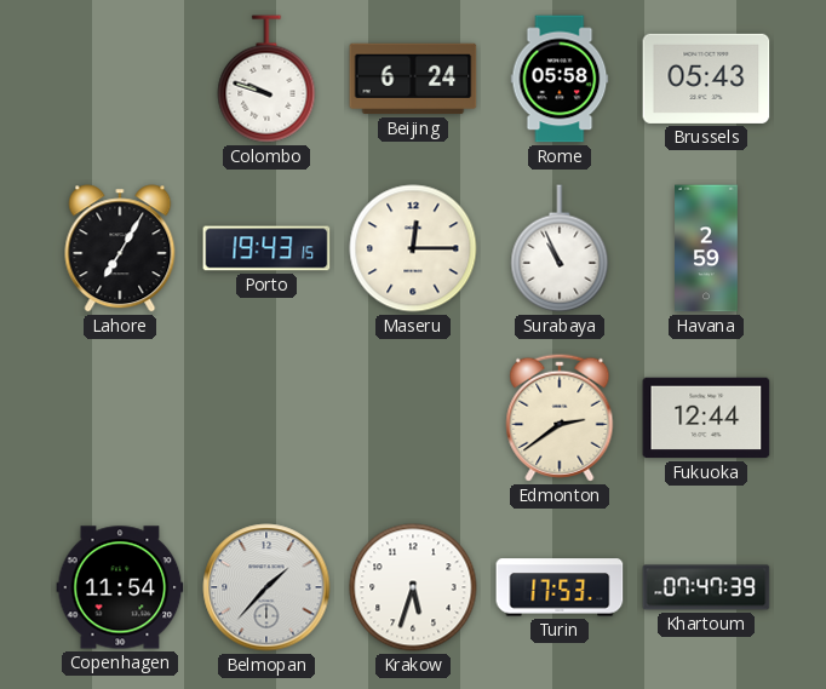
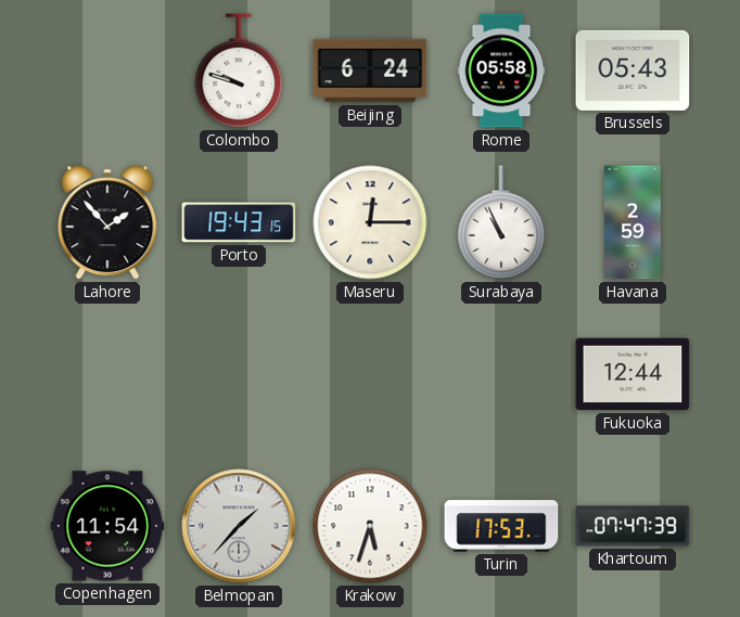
Lahore: 7:05 -> 1:53 (107, 222)
Edmonton: 2:39 -> none (560, 418)
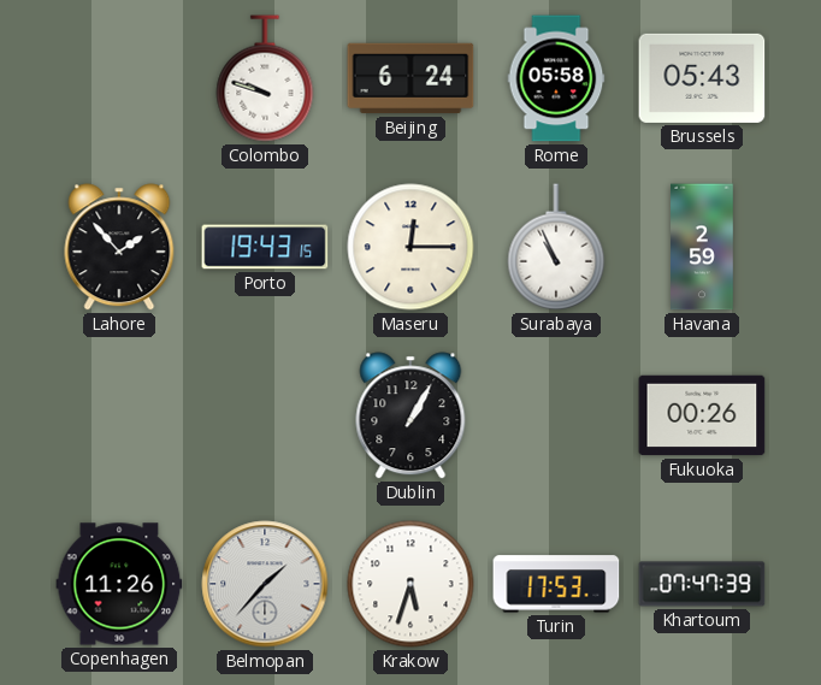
Dublin: none -> 1:05 (410, 415)
Fukuoka: 12:44 -> 00:26 (702, 415)
Copenhagen: 11:54 -> 11:26 (119, 584)
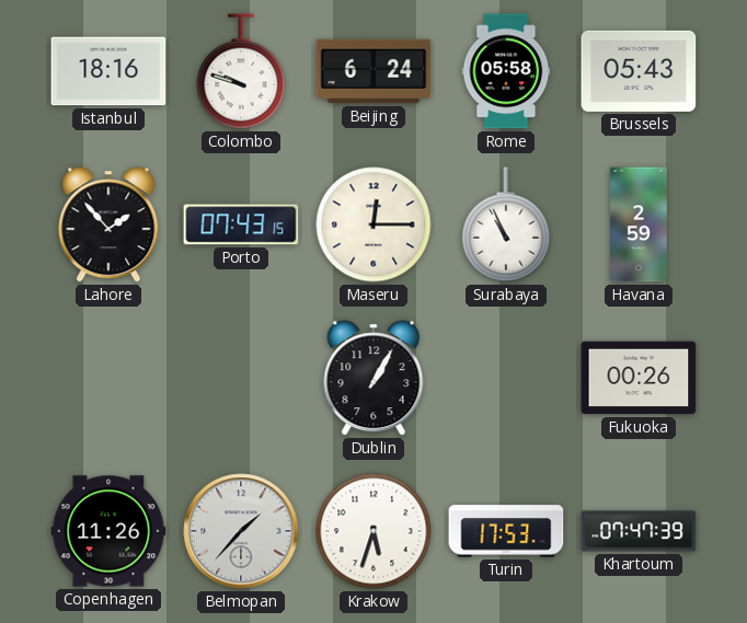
Istanbul: none -> 18:16 (108, 71)
Porto: 19:43 -> 07:43 (241, 224)
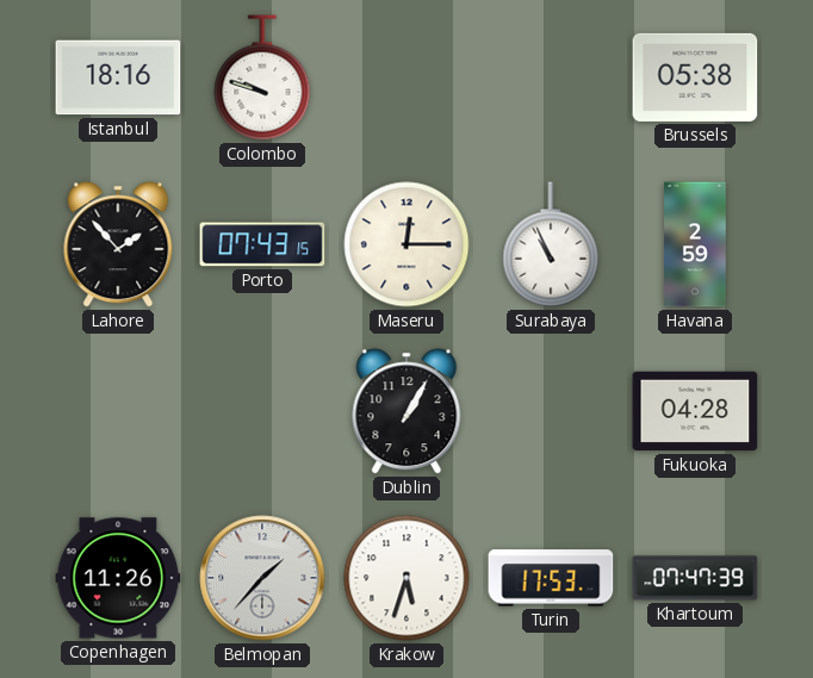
Beijing: 6:24 -> none (373, 71)
Rome: 05:58 -> none (506, 71)
Brussels: 05:43 -> 05:38 (695, 77)
Fukuoka: 00:26 -> 04:28 (695, 411)
